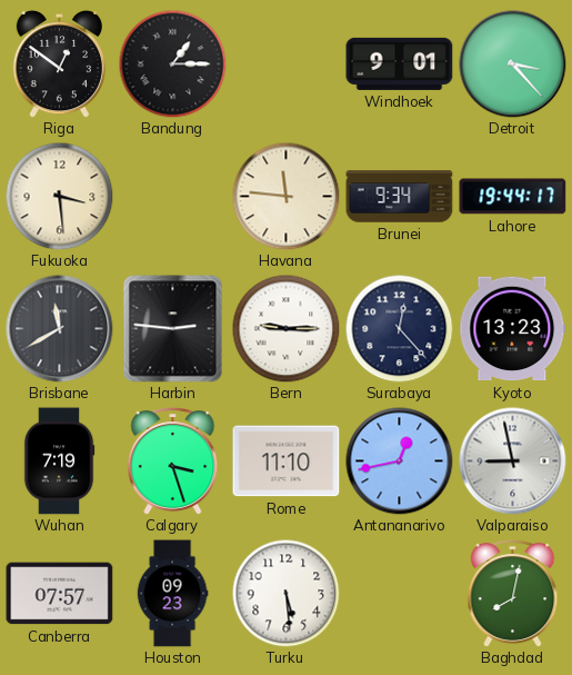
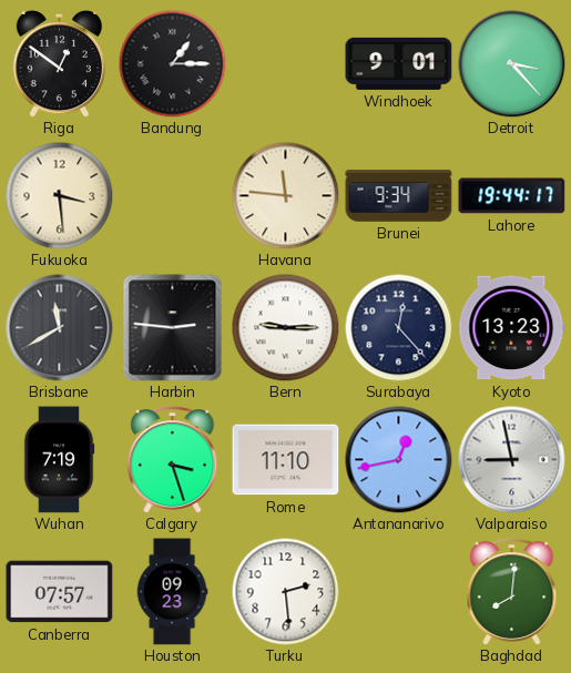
Turku: 5:29 -> 2:29 (285, 591)
Baghdad: 8:02 -> 8:01 (512, 592)
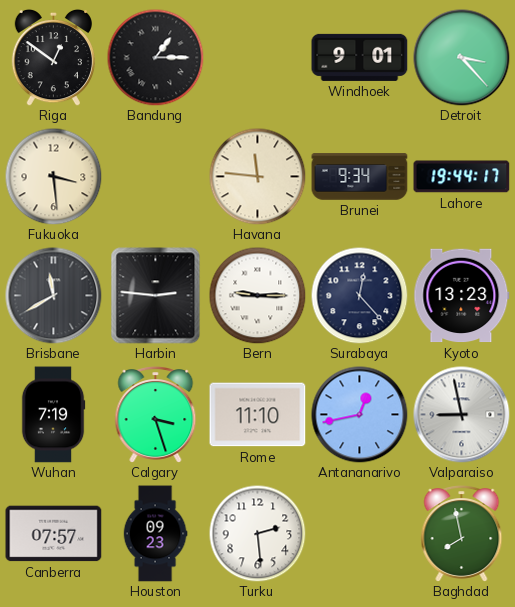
Baghdad: 8:01 -> 7:58 (462, 534)
